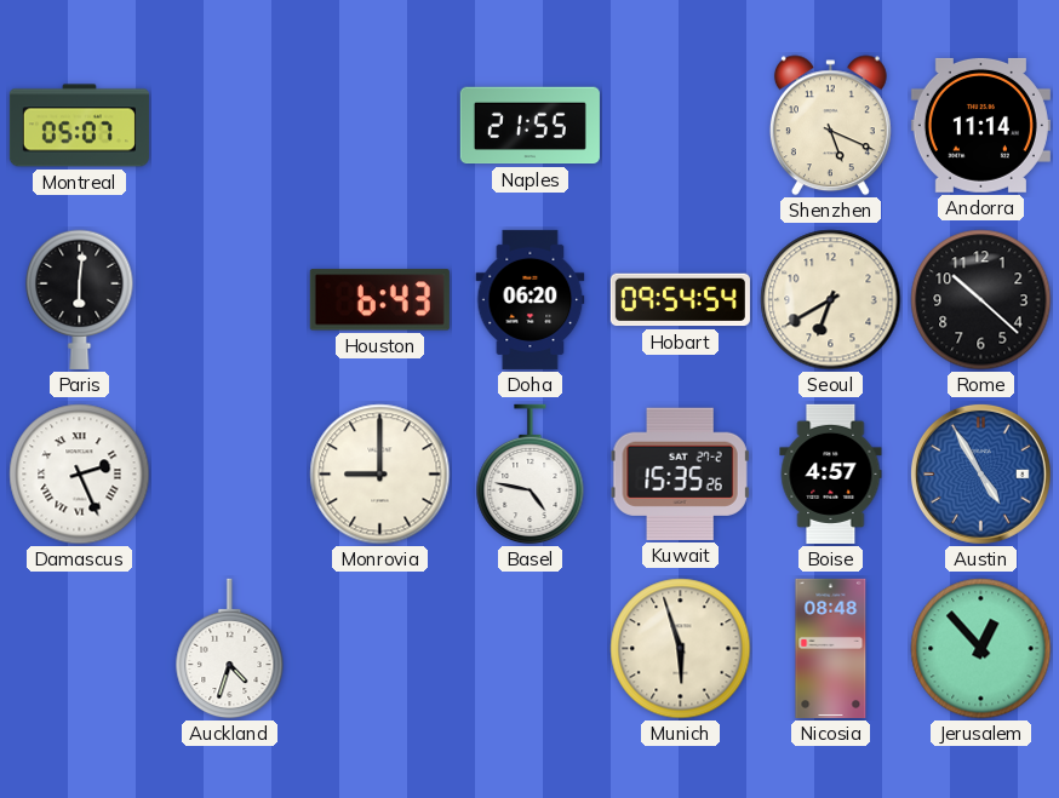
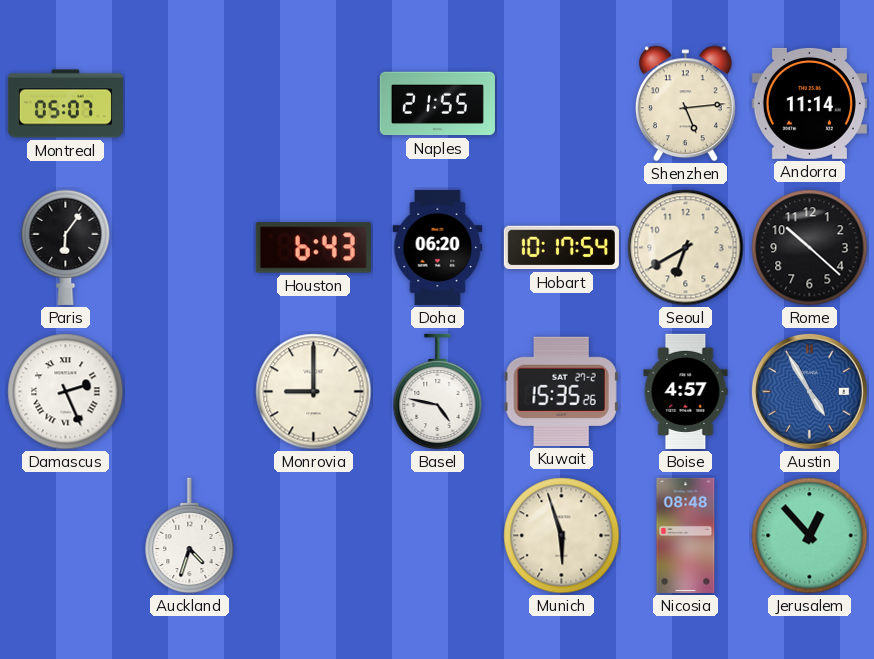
Shenzhen: 5:19 -> 5:14 (685, 104)
Paris: 6:01 -> 6:06 (66, 247)
Hobart: 09:54 -> 10:17 (561, 248)
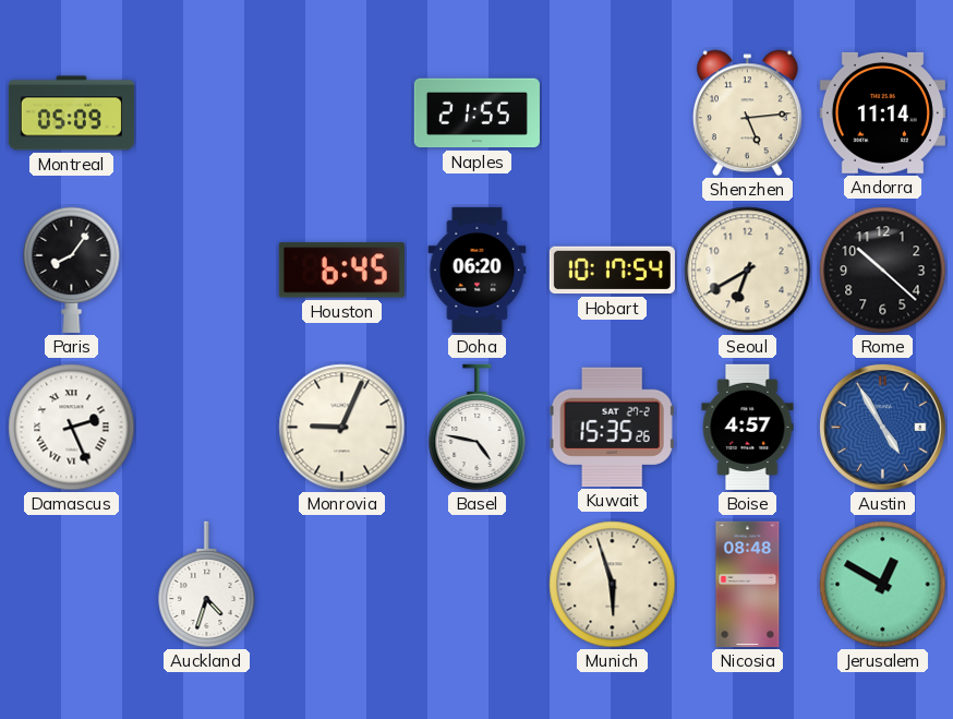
Montreal: 05:07 -> 05:09 (71, 113)
Paris: 6:06 -> 8:06 (72, 269)
Houston: 6:43 -> 6:45 (341, 271)
Monrovia: 9:00 -> 9:04 (342, 428)
Jerusalem: 12:53 -> 12:50 (883, 585)
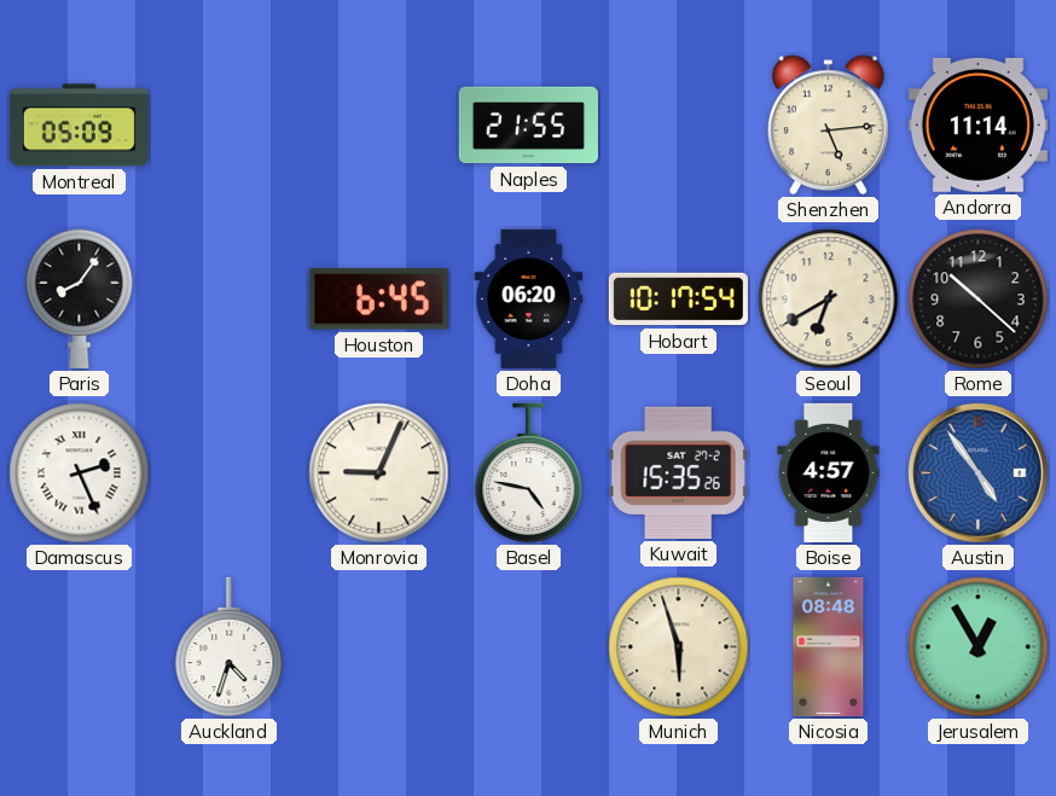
Austin: 4:55 -> 4:54 (977, 472)
Jerusalem: 12:50 -> 12:55 (979, 647)
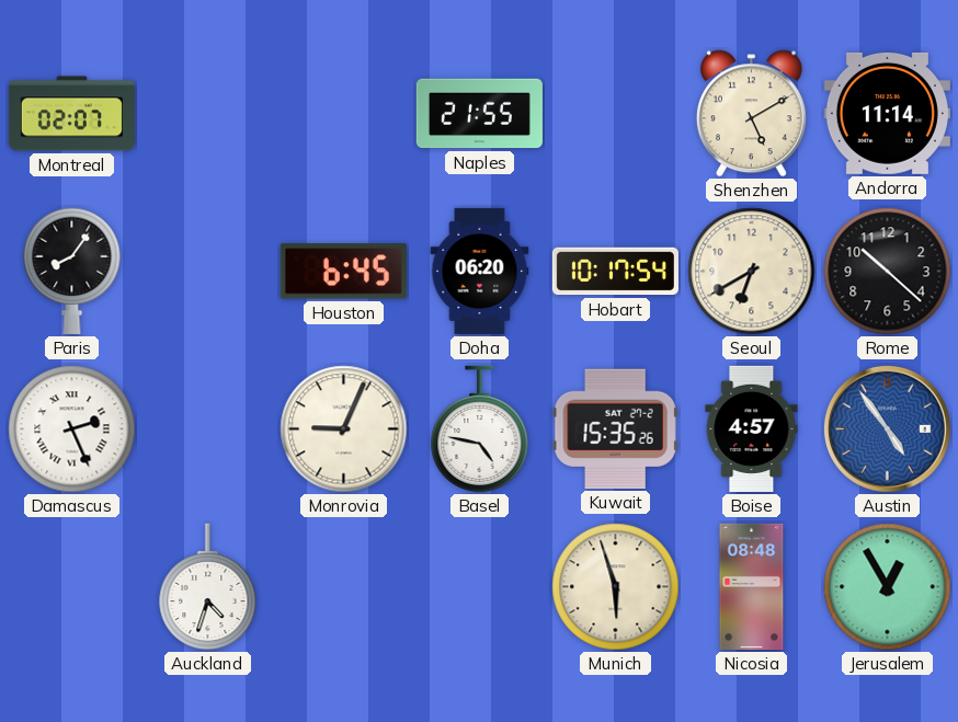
Montreal: 05:09 -> 02:07 (71, 114)
Shenzhen: 5:14 -> 5:10 (751, 114)
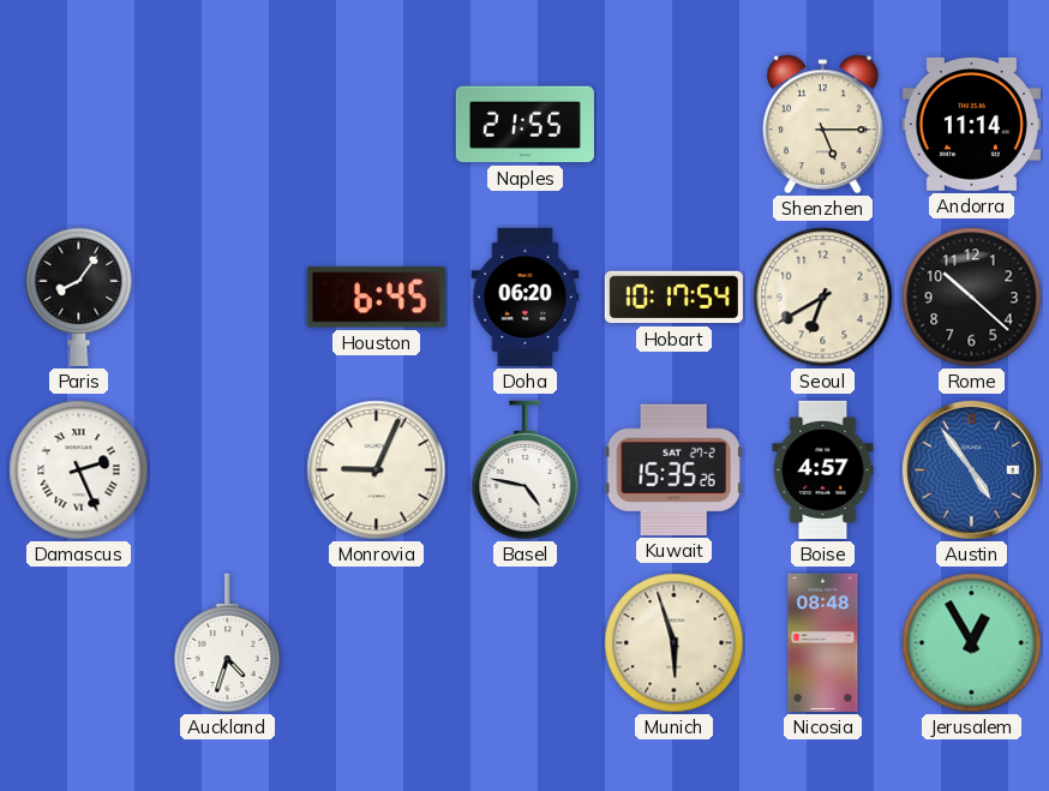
Montreal: 02:07 -> none (71, 114)
Shenzhen: 5:10 -> 5:15 (822, 125)
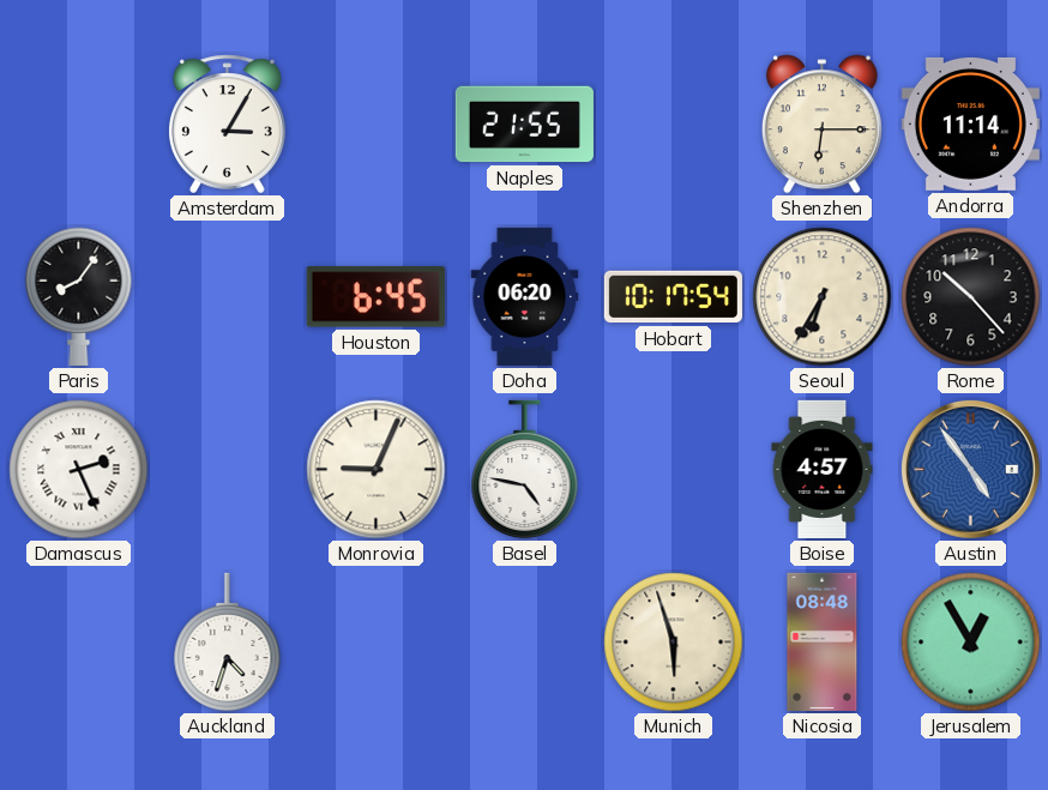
Amsterdam: none -> 3:05 (228, 125)
Shenzhen: 5:15 -> 6:15 (821, 125)
Seoul: 6:40 -> 6:35 (823, 297)
Rome: 10:22 -> 10:23 (971, 297)
Kuwait: 15:35 -> none (673, 469)
